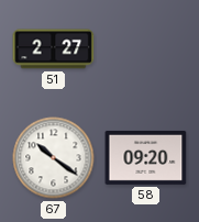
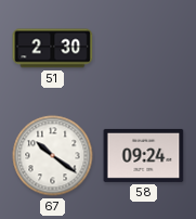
51: 2:27 -> 2:30 (53, 49)
58: 09:20 -> 09:24 (144, 155)
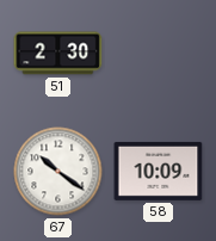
58: 09:24 -> 10:09 (159, 171)
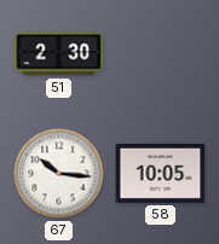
67: 10:21 -> 10:16 (59, 174)
58: 10:09 -> 10:05 (161, 173)
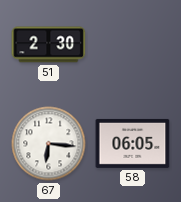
67: 10:16 -> 6:16 (49, 144)
58: 10:05 -> 06:05 (133, 143)
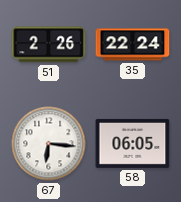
51: 2:30 -> 2:26 (49, 45)
35: none -> 22:24 (133, 45)
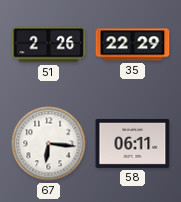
35: 22:24 -> 22:29 (133, 45)
58: 06:05 -> 06:11 (133, 143)
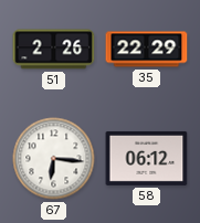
58: 06:11 -> 06:12 (147, 158)
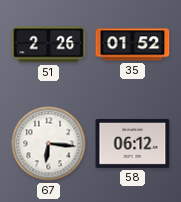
35: 22:29 -> 01:52 (133, 45)
